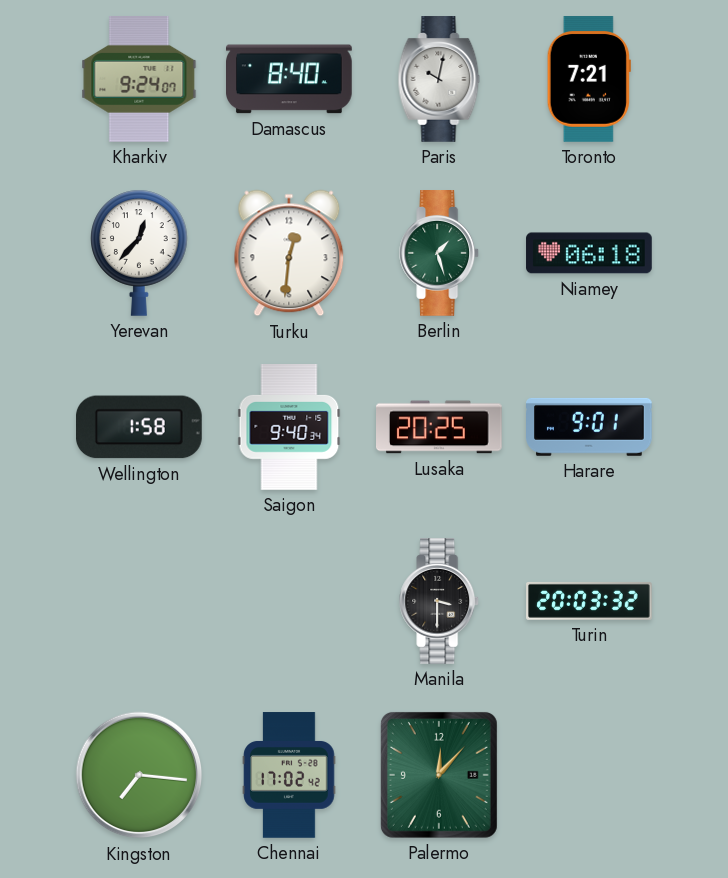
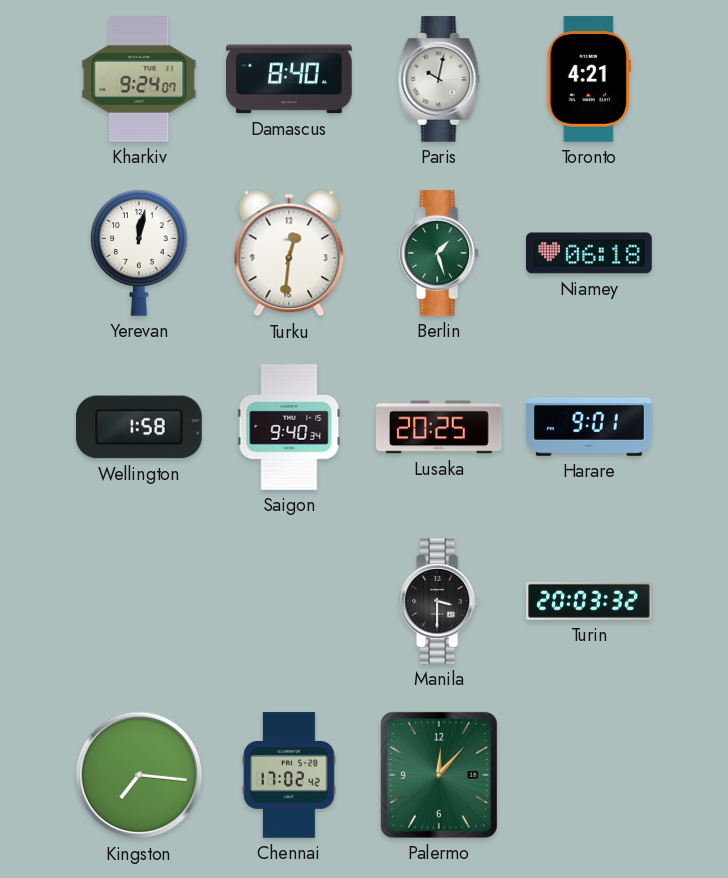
Toronto: 7:21 -> 4:21 (589, 79)
Yerevan: 12:37 -> 12:02 (139, 253)
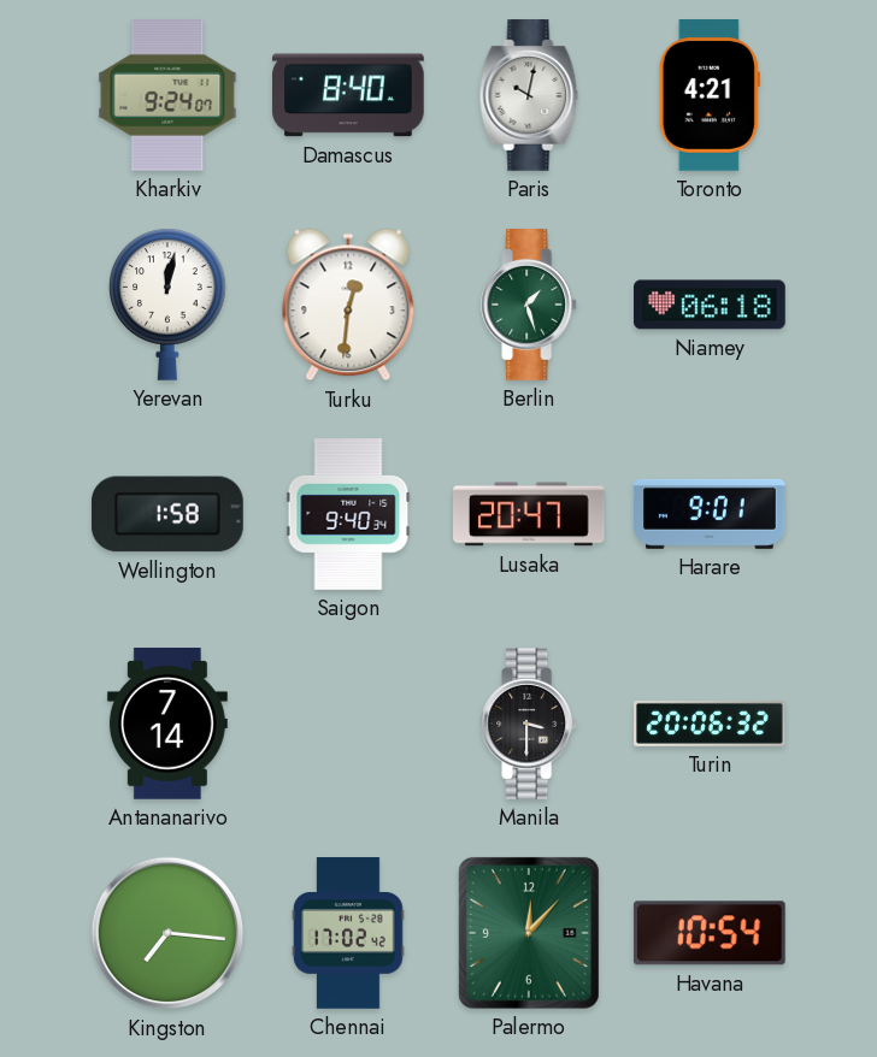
Lusaka: 20:25 -> 20:47 (530, 514)
Antananarivo: none -> 7:14 (167, 725)
Turin: 20:03 -> 20:06 (710, 724)
Havana: none -> 10:54 (710, 933)
